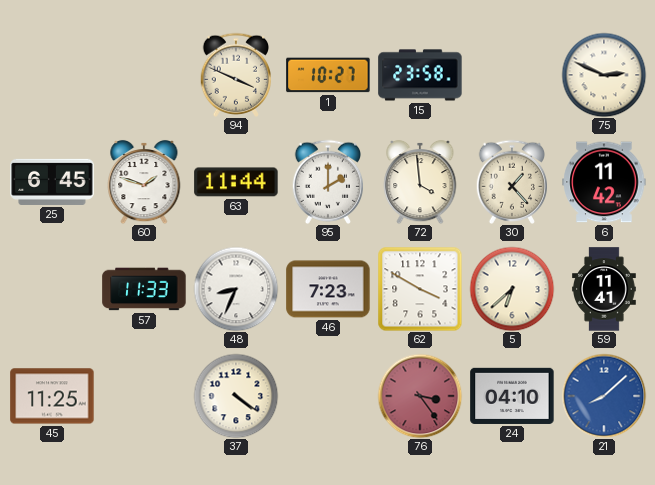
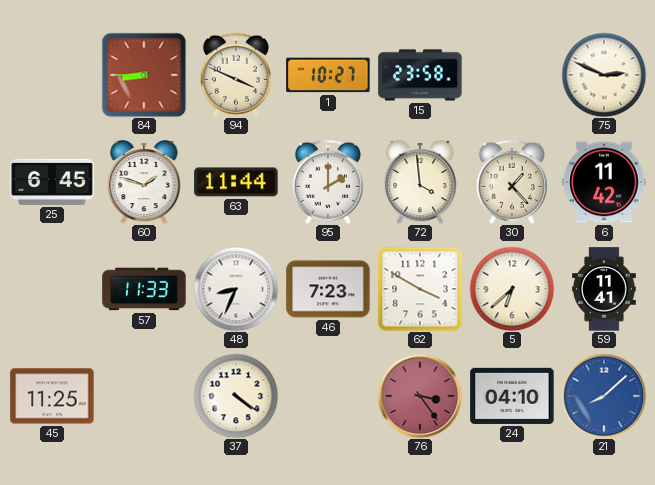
84: none -> 8:45 (144, 75)
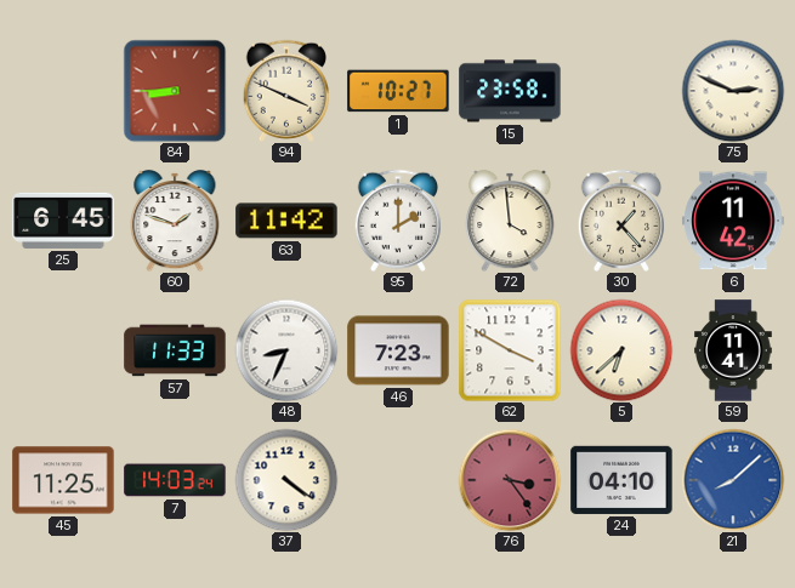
63: 11:44 -> 11:42 (286, 221)
7: none -> 14:03 (175, 480)
